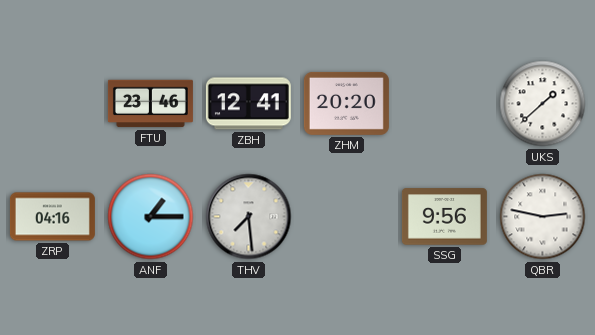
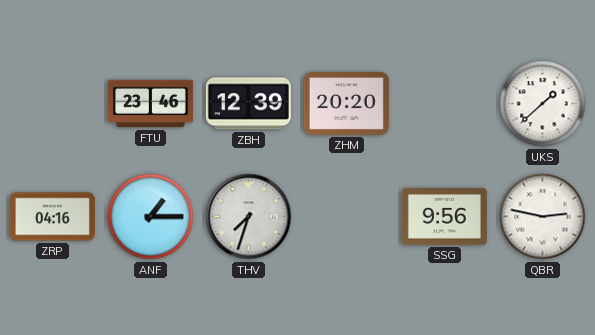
ZBH: 12:41 -> 12:39 (248, 104)
THV: 7:29 -> 7:33 (249, 217)
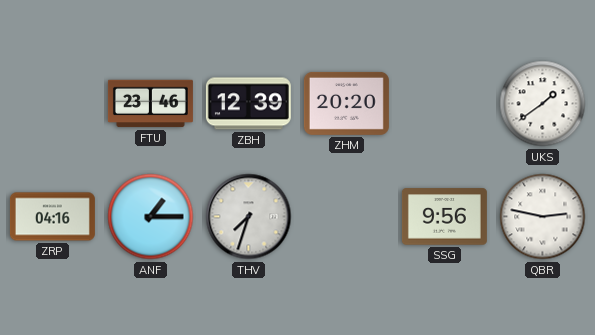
UKS: 1:38 -> 1:39 (543, 104)
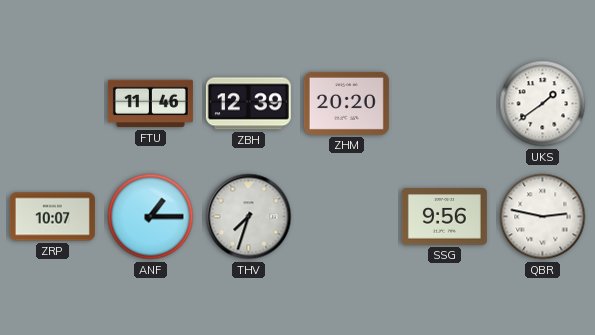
FTU: 23:46 -> 11:46 (150, 104)
ZRP: 04:16 -> 10:07 (52, 217)
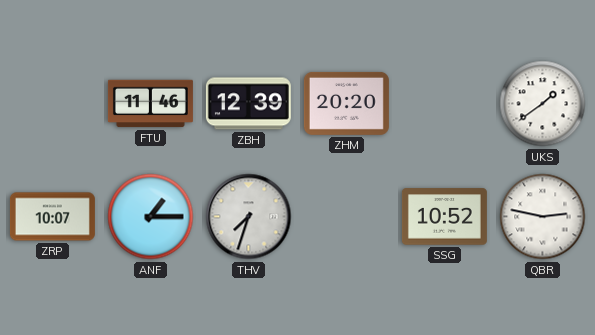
SSG: 9:56 -> 10:52 (444, 217)
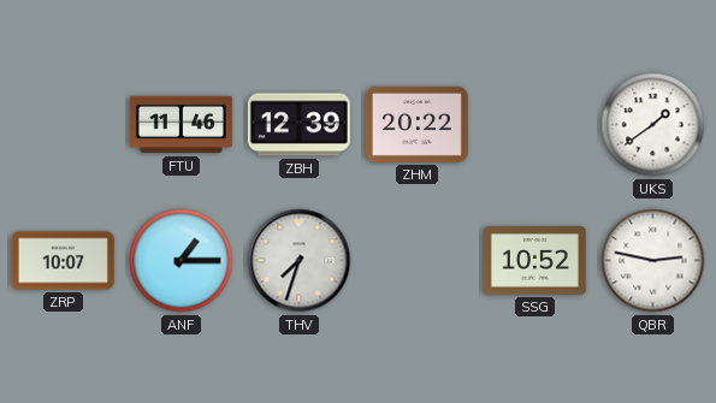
ZHM: 20:20 -> 20:22 (416, 124)
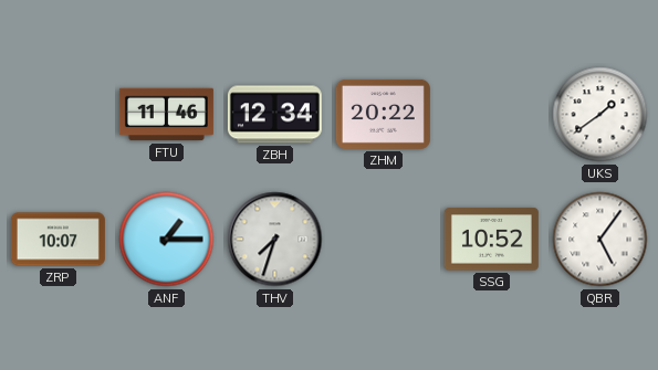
ZBH: 12:39 -> 12:34 (274, 115)
QBR: 2:47 -> 5:06 (600, 240)
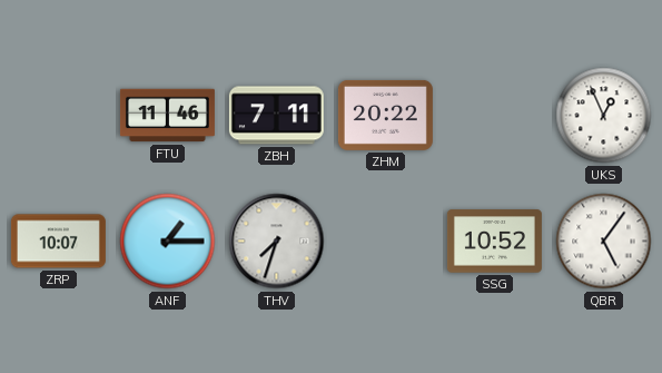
ZBH: 12:34 -> 7:11 (276, 116)
UKS: 1:39 -> 12:56 (604, 116)
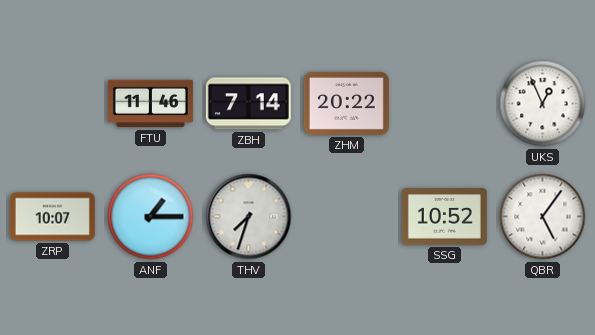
ZBH: 7:11 -> 7:14 (248, 104)
